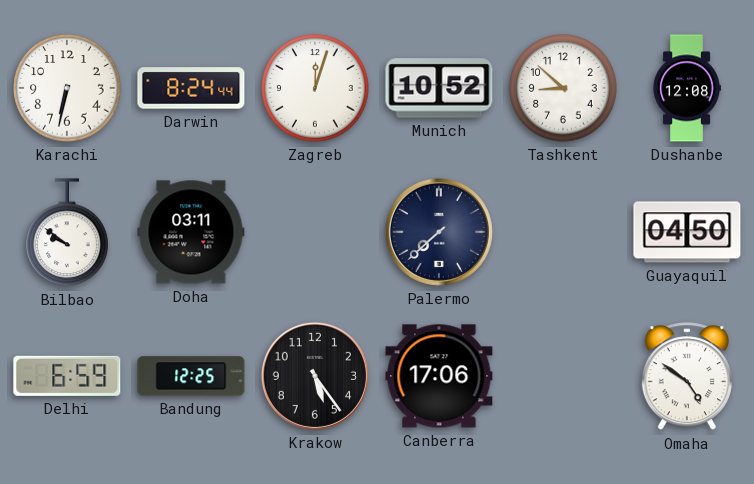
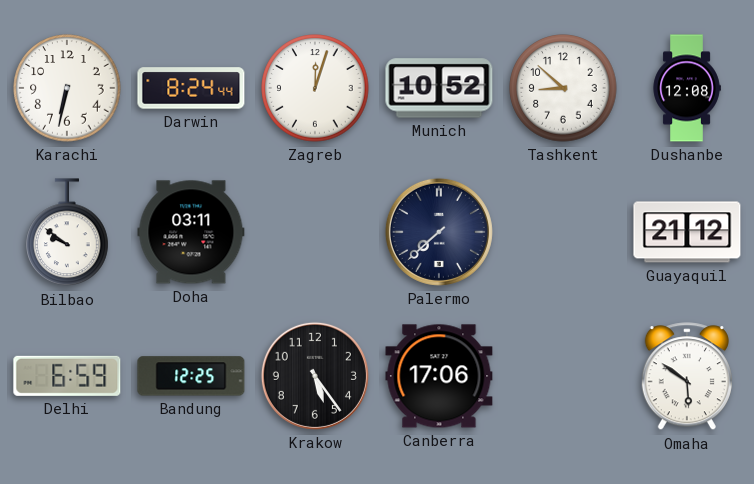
Guayaquil: 04:50 -> 21:12 (687, 232)
Omaha: 4:51 -> 5:51 (687, 377)
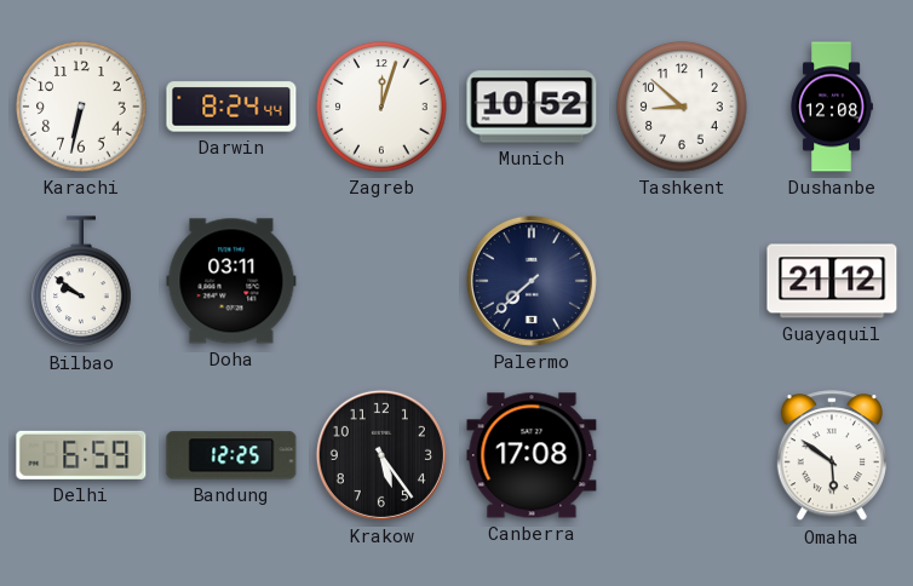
Canberra: 17:06 -> 17:08 (532, 455)
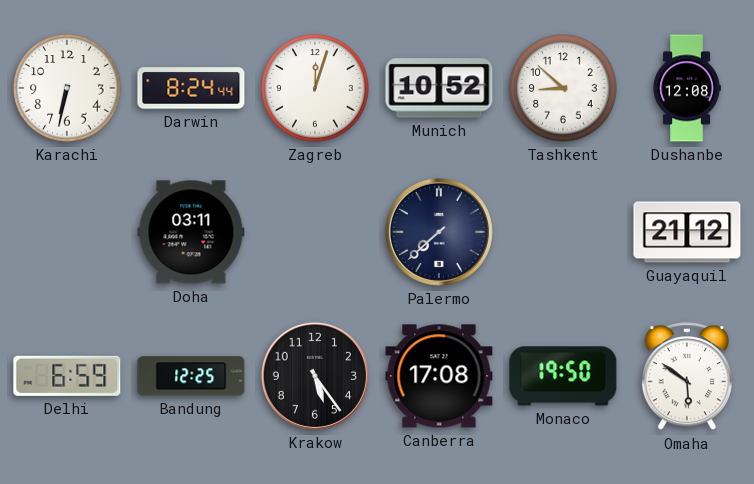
Bilbao: 9:51 -> none (81, 282)
Monaco: none -> 19:50 (563, 376)
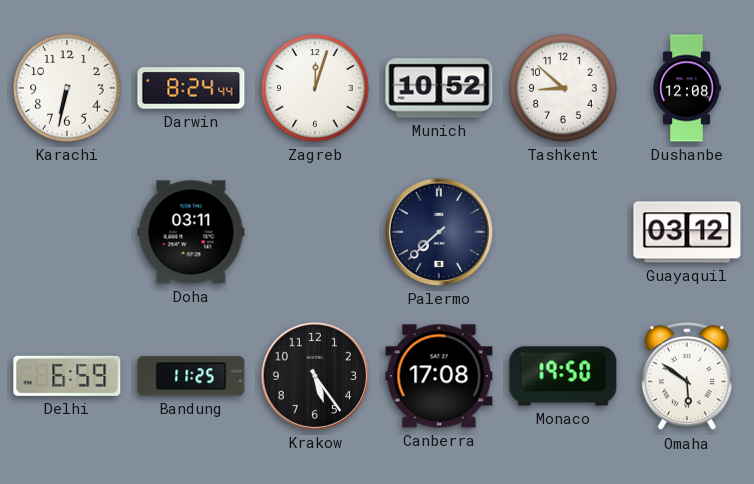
Guayaquil: 21:12 -> 03:12 (687, 232)
Bandung: 12:25 -> 11:25 (191, 376)
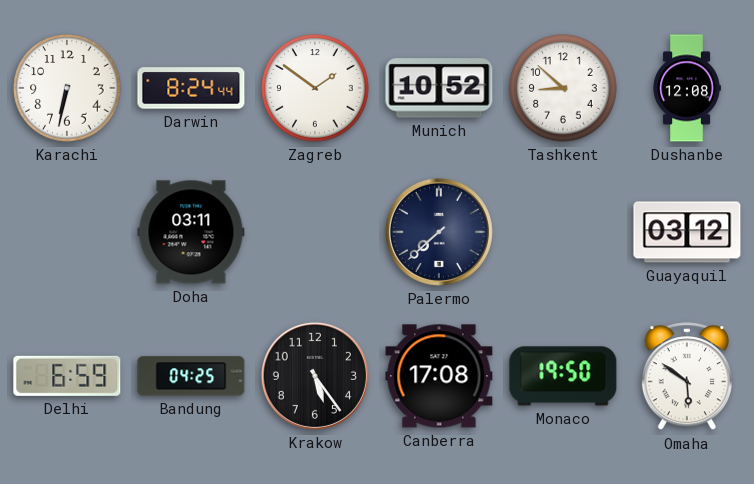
Zagreb: 12:03 -> 1:51 (315, 88)
Bandung: 11:25 -> 04:25 (191, 376)
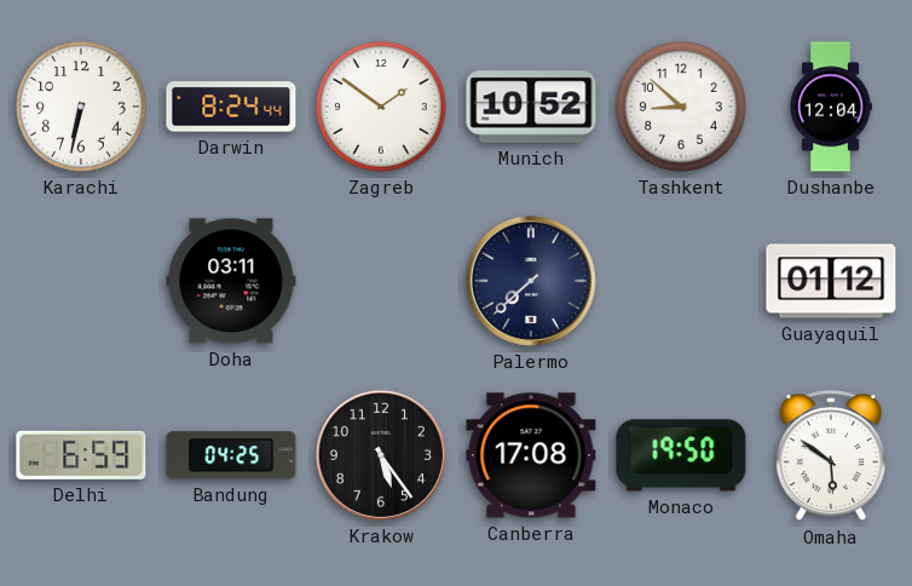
Dushanbe: 12:08 -> 12:04 (831, 107)
Guayaquil: 03:12 -> 01:12 (831, 281)
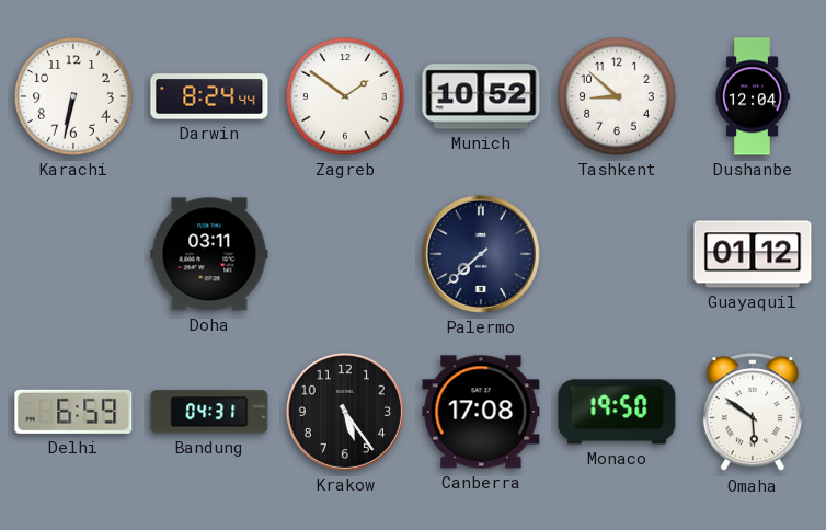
Bandung: 04:25 -> 04:31 (209, 412)
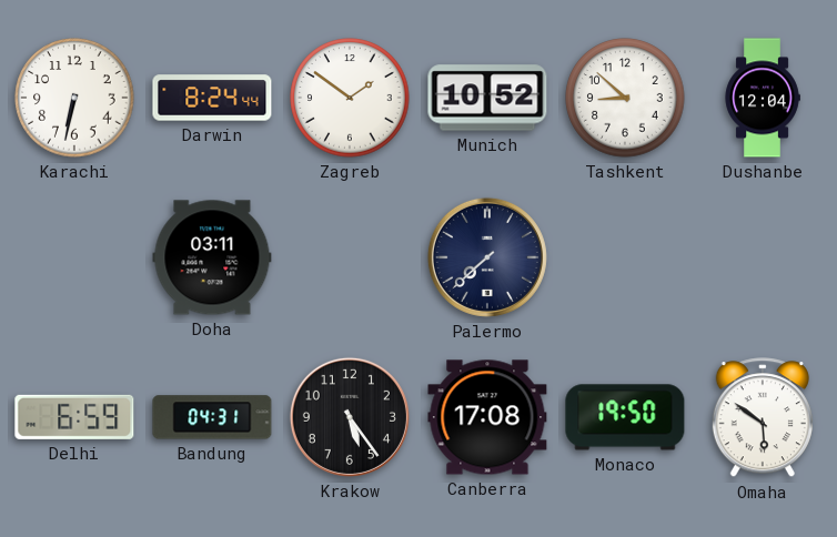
Guayaquil: 01:12 -> none (753, 254)
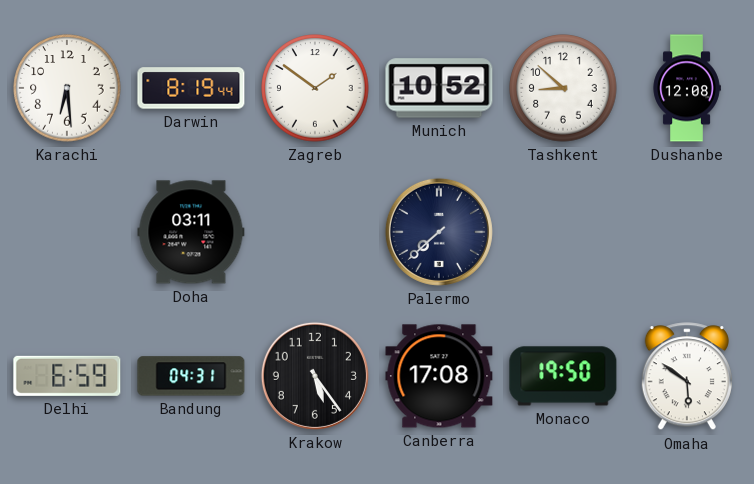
Karachi: 6:32 -> 6:29 (67, 88)
Darwin: 8:24 -> 8:19 (191, 88)
Dushanbe: 12:04 -> 12:08 (687, 88)
